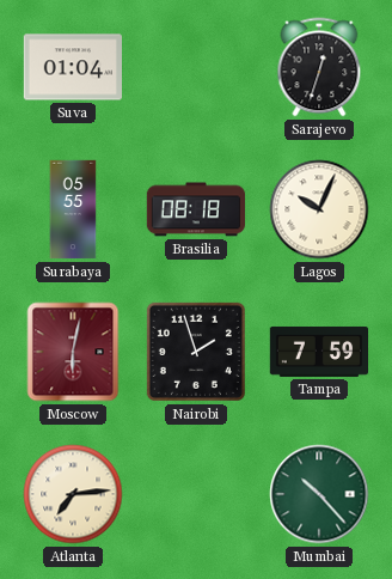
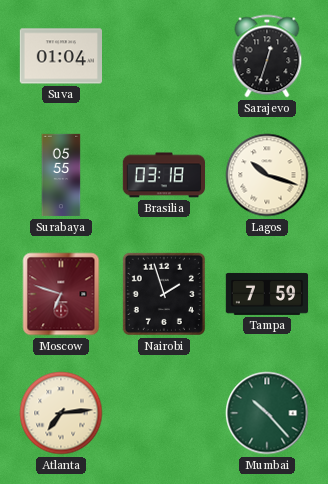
Brasilia: 08:18 -> 03:18 (163, 175)
Lagos: 10:04 -> 10:18 (267, 175)
Moscow: 6:02 -> 6:48 (61, 294)
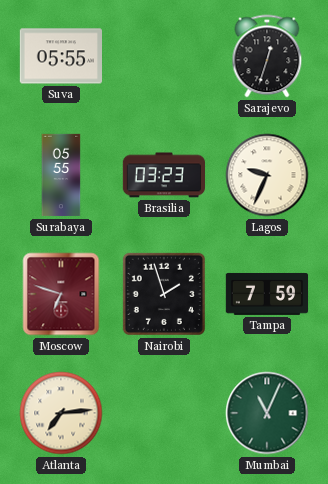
Suva: 01:04 -> 05:55 (60, 56)
Brasilia: 03:18 -> 03:23 (163, 175)
Lagos: 10:18 -> 9:34 (267, 175)
Mumbai: 10:23 -> 11:04 (267, 413)
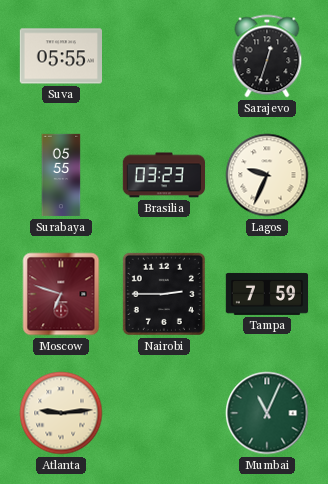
Nairobi: 1:57 -> 2:45 (164, 294)
Atlanta: 7:14 -> 9:14 (61, 413)
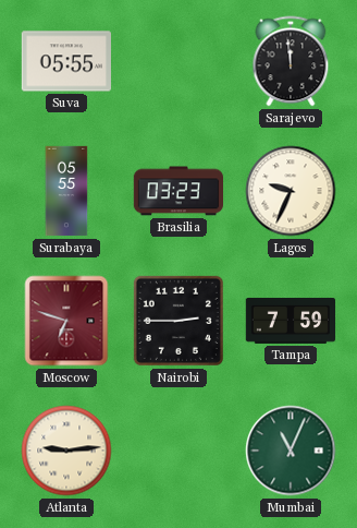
Sarajevo: 12:33 -> 11:59 (291, 61)
